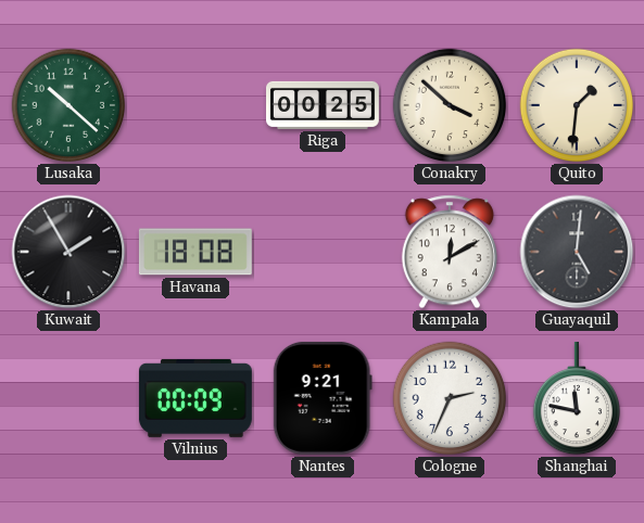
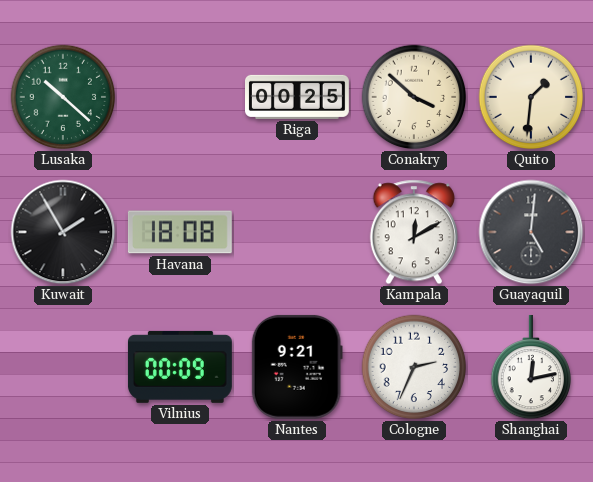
Shanghai: 11:47 -> 12:13 (530, 367)
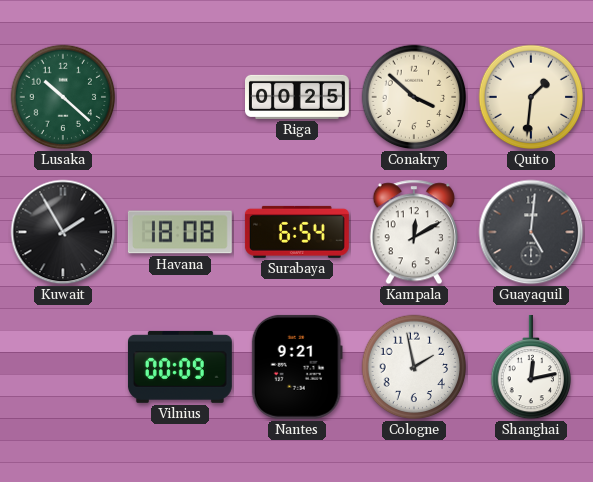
Surabaya: none -> 6:54 (297, 232)
Cologne: 2:34 -> 1:58 (414, 367)
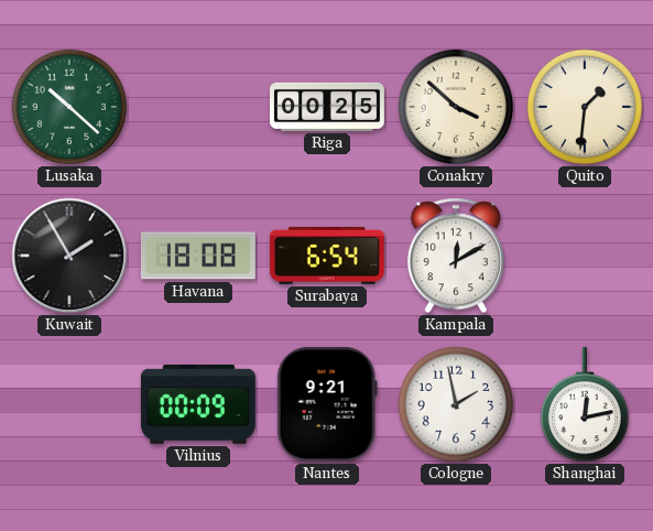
Guayaquil: 5:01 -> none (531, 232)
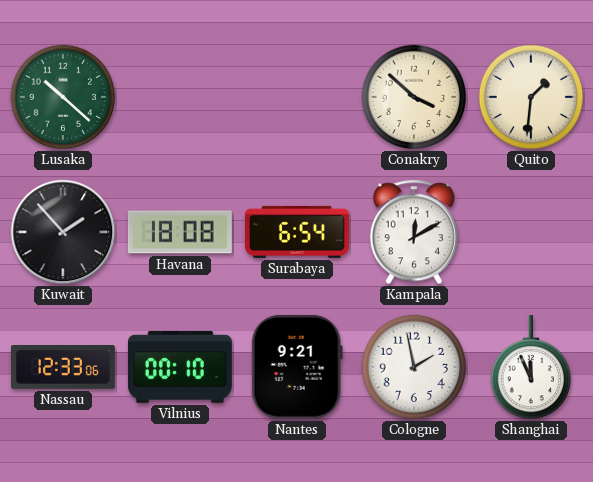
Riga: 00:25 -> none (328, 107)
Kuwait: 1:55 -> 1:53 (63, 232)
Nassau: none -> 12:33 (63, 368)
Vilnius: 00:09 -> 00:10 (180, 367)
Shanghai: 12:13 -> 11:56 (530, 367)
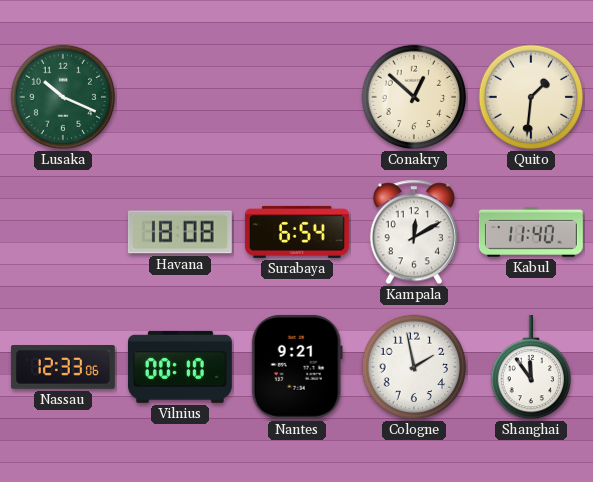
Lusaka: 10:22 -> 10:19 (63, 97)
Conakry: 3:52 -> 12:52 (414, 97)
Kuwait: 1:53 -> none (63, 232)
Kabul: none -> 11:40 (531, 232)
Shanghai: 11:56 -> 11:54 (530, 367)
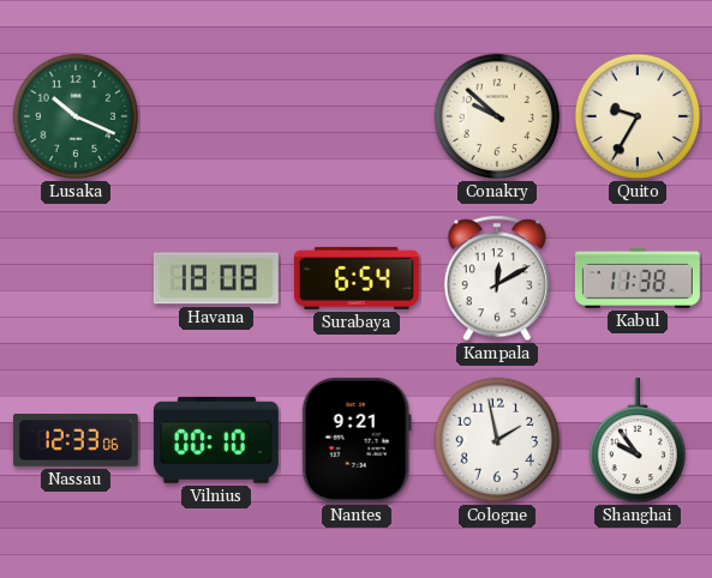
Conakry: 12:52 -> 9:52 (497, 116)
Quito: 1:31 -> 9:35 (638, 116)
Kabul: 11:40 -> 11:38 (638, 278)
Shanghai: 11:54 -> 9:54 (636, 440)
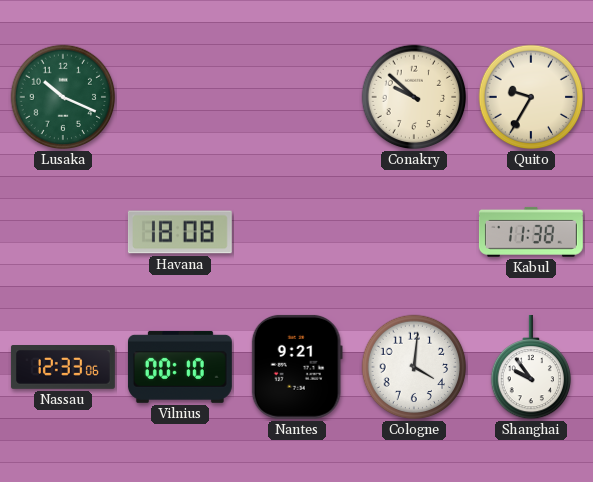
Surabaya: 6:54 -> none (357, 278)
Kampala: 12:10 -> none (497, 278)
Cologne: 1:58 -> 4:01 (414, 367)
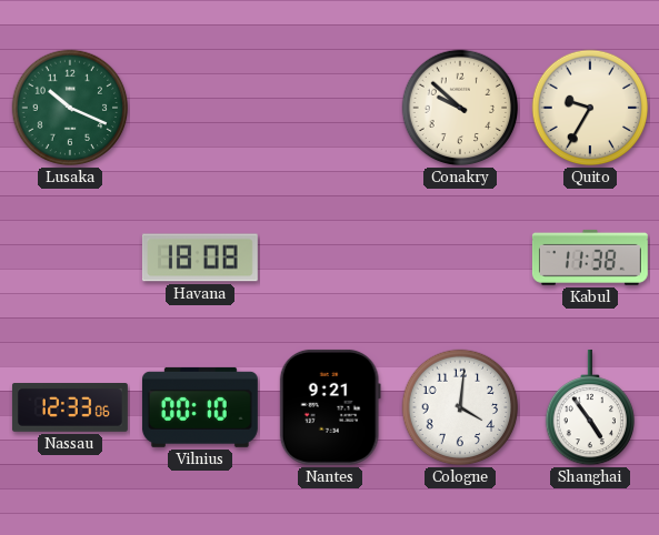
Shanghai: 9:54 -> 4:54 (589, 407)
